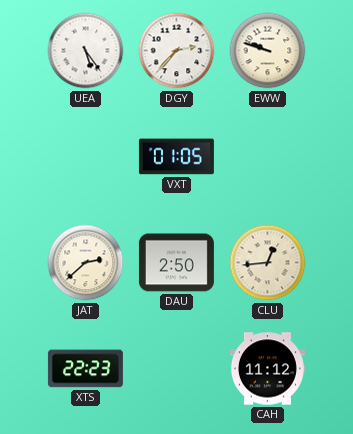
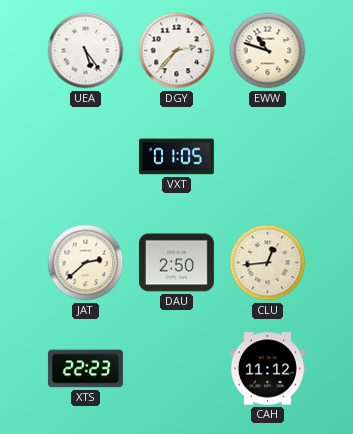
EWW: 9:48 -> 10:48 (268, 51)
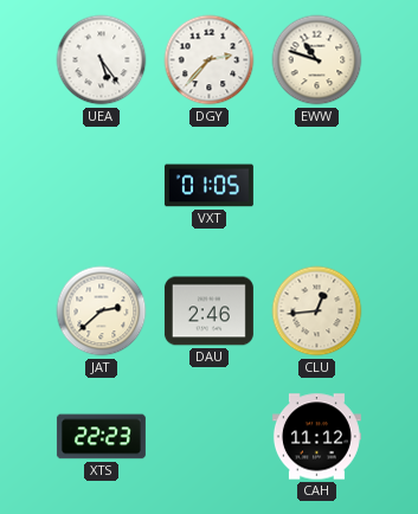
DAU: 2:50 -> 2:46 (208, 311)
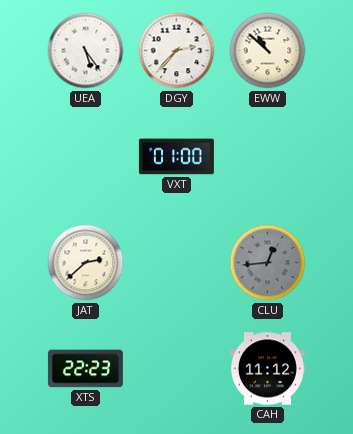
EWW: 10:48 -> 10:52 (268, 51)
VXT: 01:05 -> 01:00 (176, 157)
DAU: 2:46 -> none (208, 311)
CLU dial: cream -> grey (268, 263)
